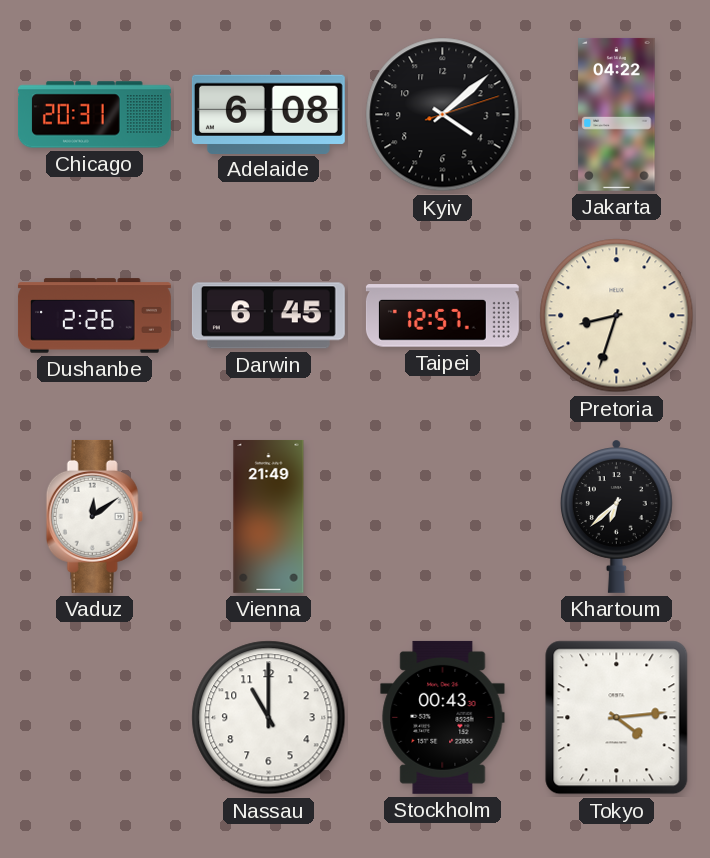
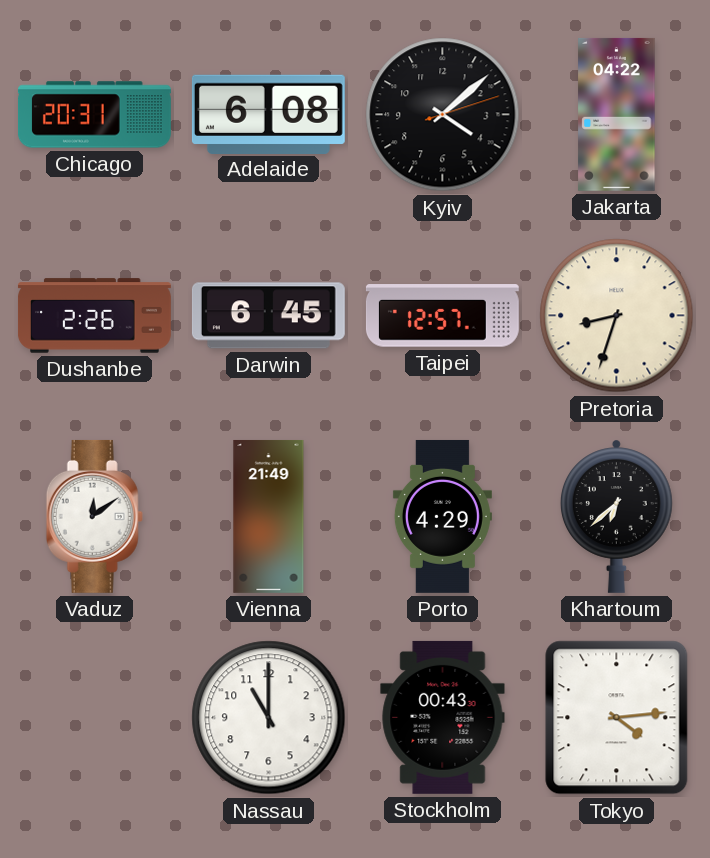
Porto: none -> 4:29 (442, 516)
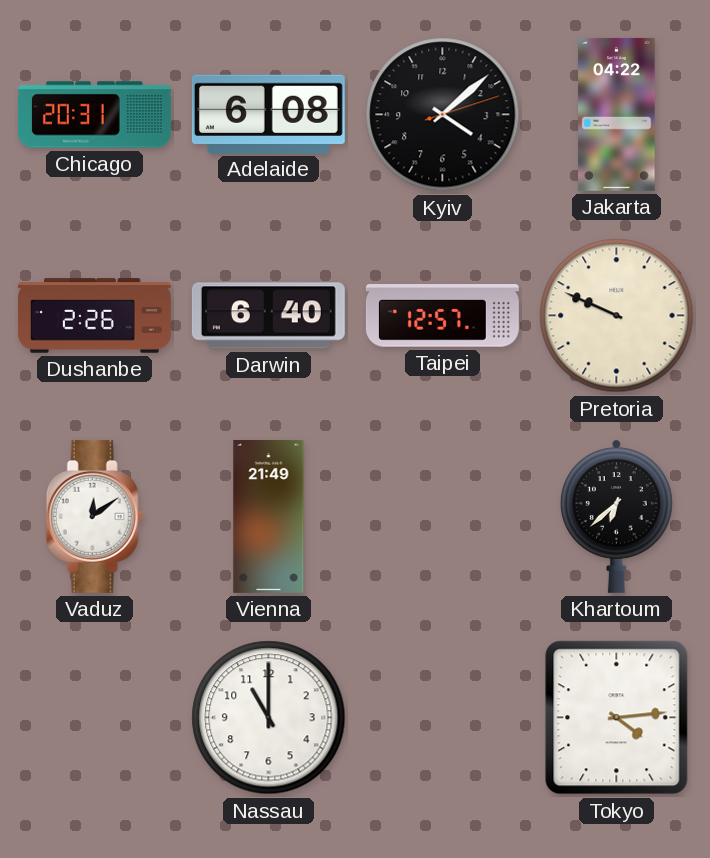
Darwin: 6:45 -> 6:40 (268, 316)
Pretoria: 8:33 -> 9:49 (617, 316)
Porto: 4:29 -> none (442, 516)
Stockholm: 00:43 -> none (443, 717)
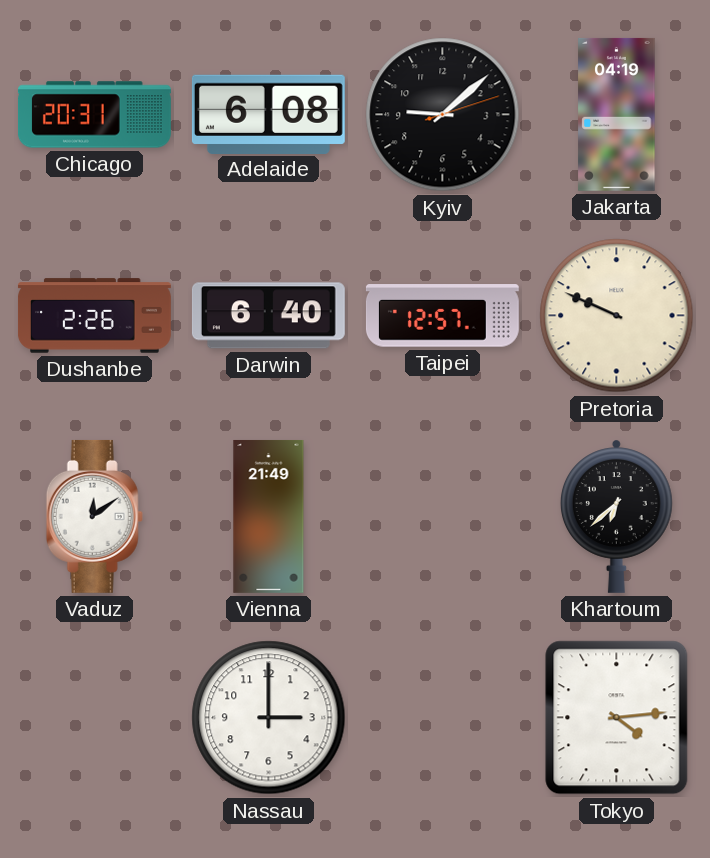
Kyiv: 4:08 -> 9:08 (443, 115)
Jakarta: 04:22 -> 04:19 (617, 114)
Nassau: 11:00 -> 3:00 (269, 718)
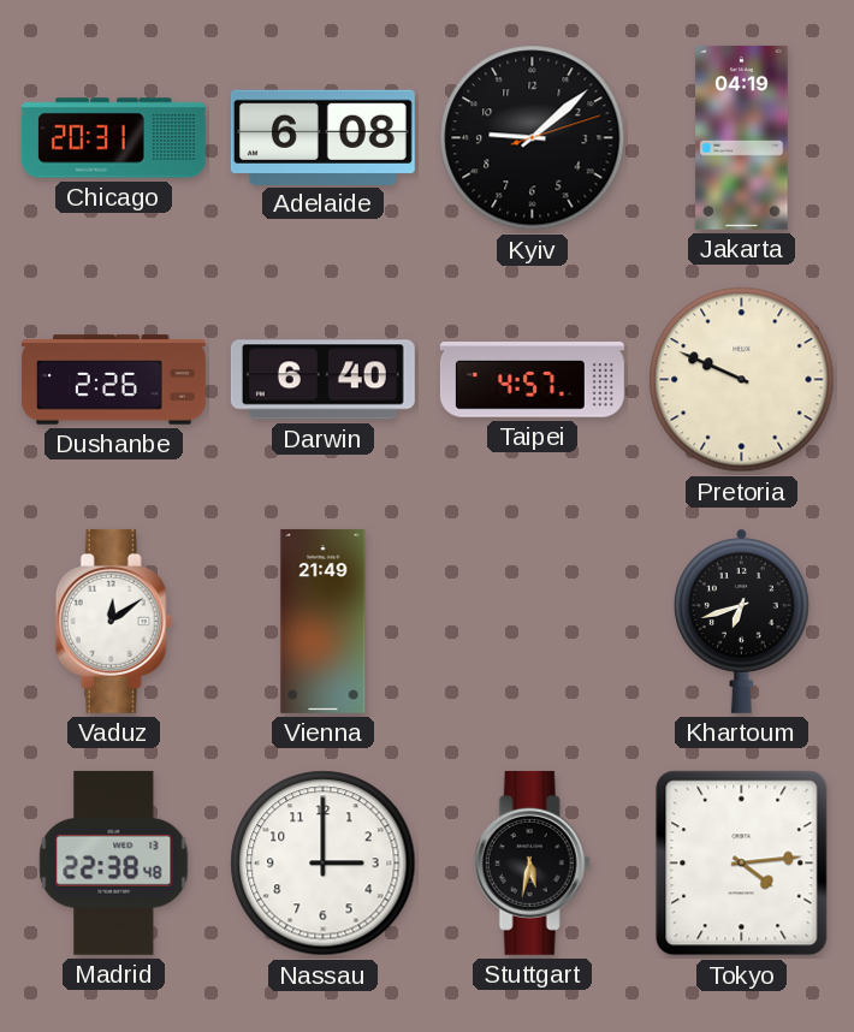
Taipei: 12:57 -> 4:57 (532, 380)
Khartoum: 6:38 -> 6:42 (741, 621)
Madrid: none -> 22:38 (114, 862)
Stuttgart: none -> 5:32 (532, 862)
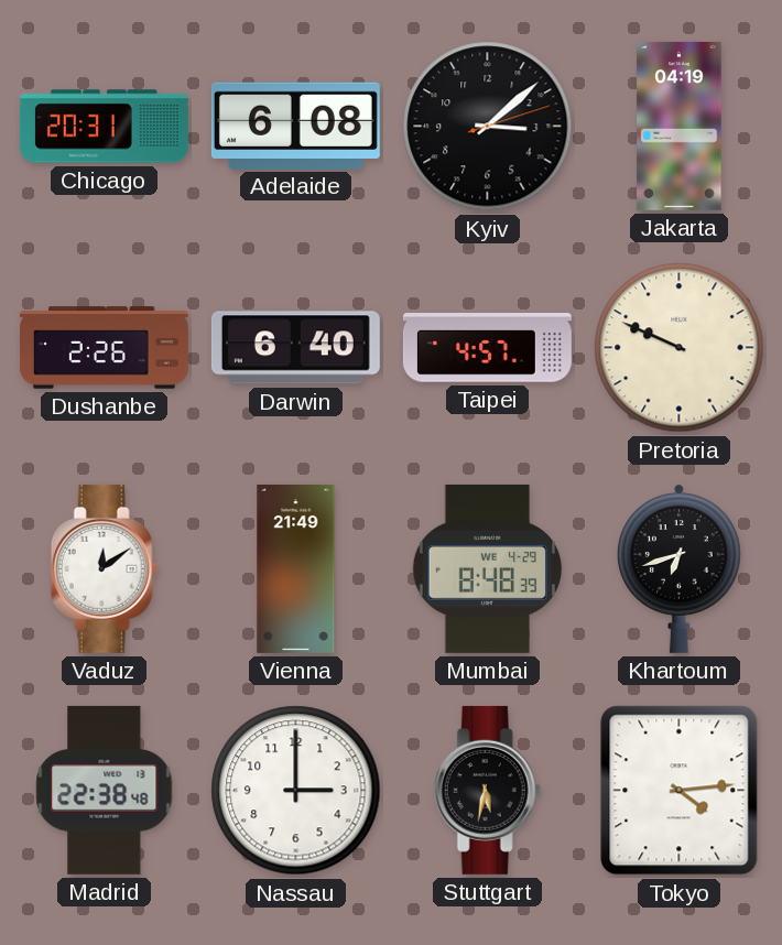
Kyiv: 9:08 -> 3:08 (488, 127)
Mumbai: none -> 8:48 (487, 568)
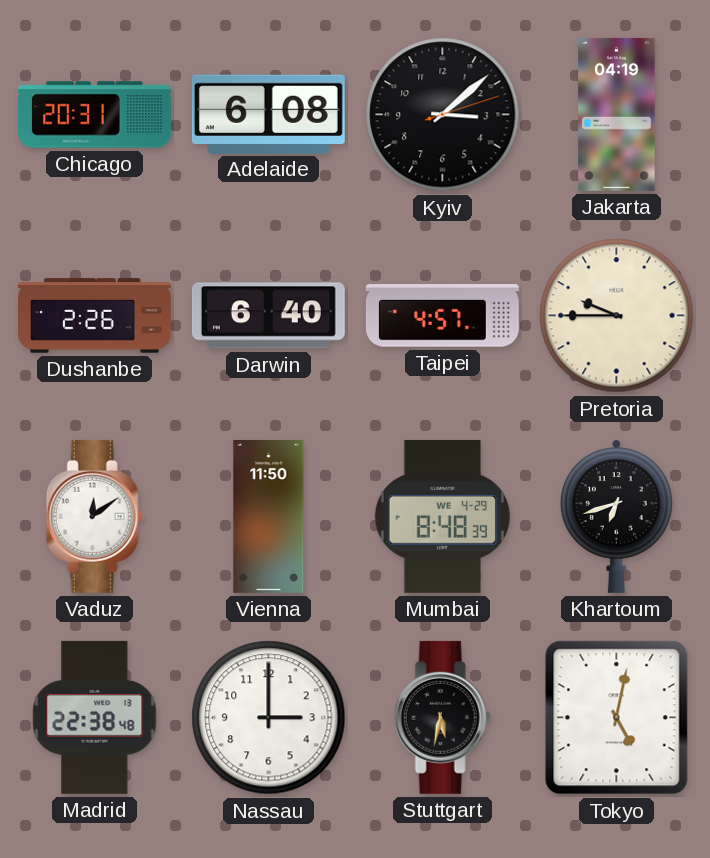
Pretoria: 9:49 -> 9:45 (617, 316)
Vienna: 21:49 -> 11:50 (269, 516)
Tokyo: 4:14 -> 5:02 (617, 718)
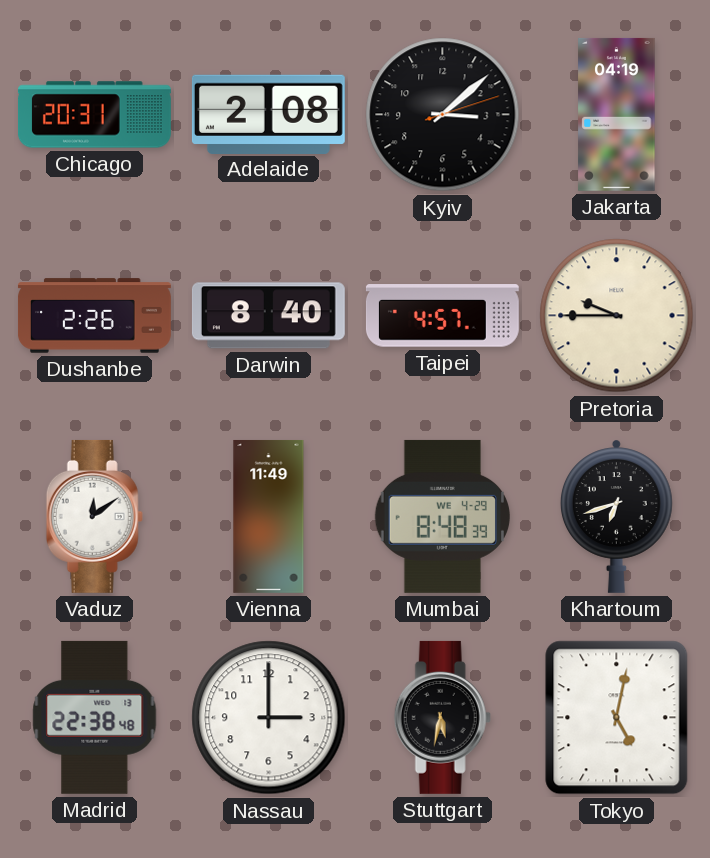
Adelaide: 6:08 -> 2:08 (268, 114)
Darwin: 6:40 -> 8:40 (268, 316)
Vienna: 11:50 -> 11:49 (269, 516)
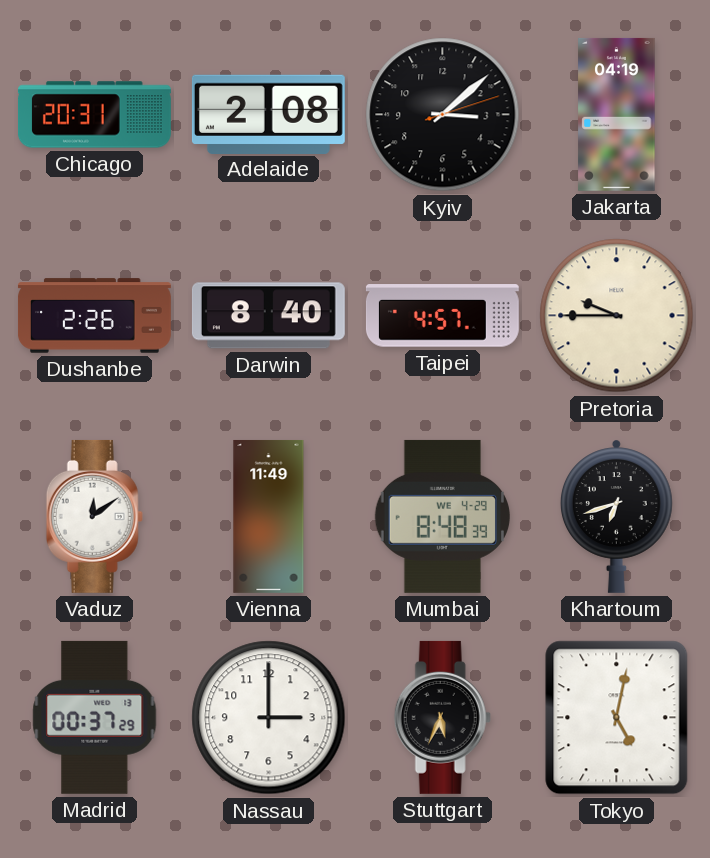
Madrid: 22:38 -> 00:37 (95, 717)
Stuttgart: 5:32 -> 5:34 (442, 717)
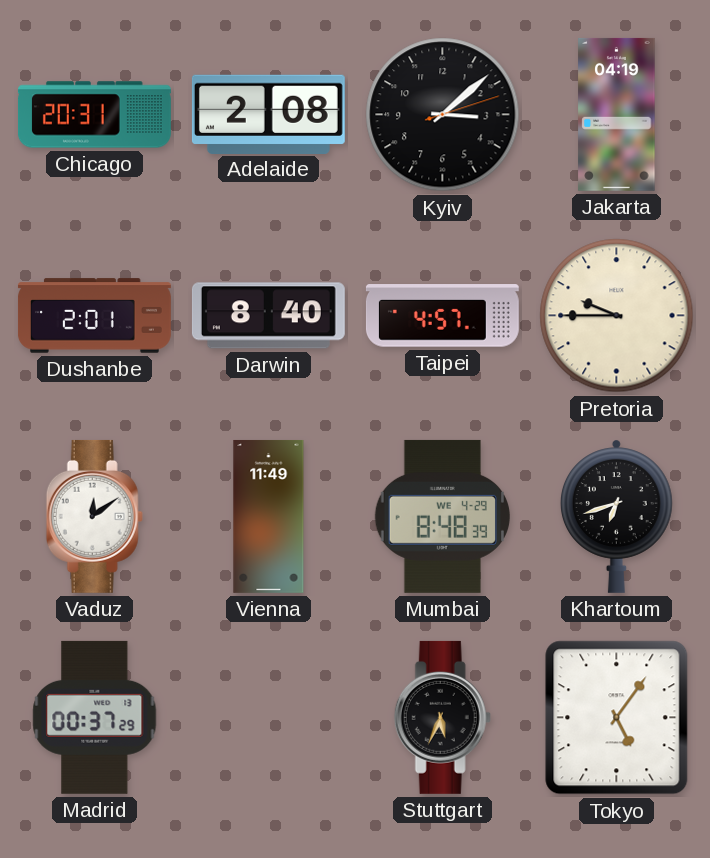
Dushanbe: 2:26 -> 2:01 (94, 316)
Nassau: 3:00 -> none (269, 718)
Tokyo: 5:02 -> 5:06 (617, 718)
